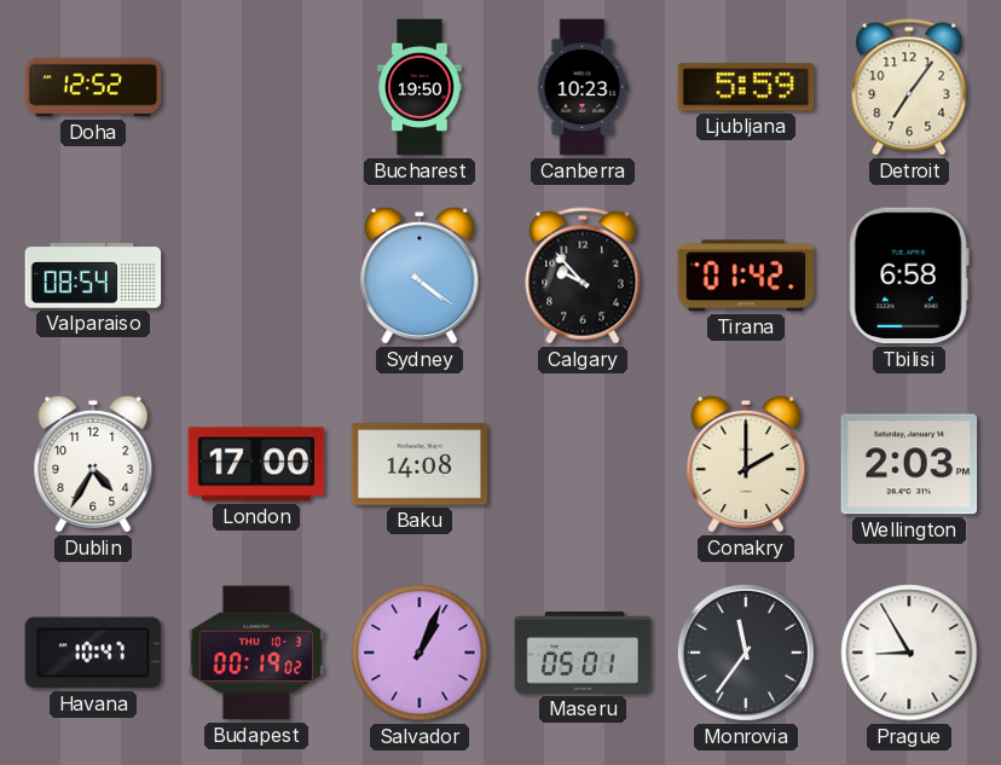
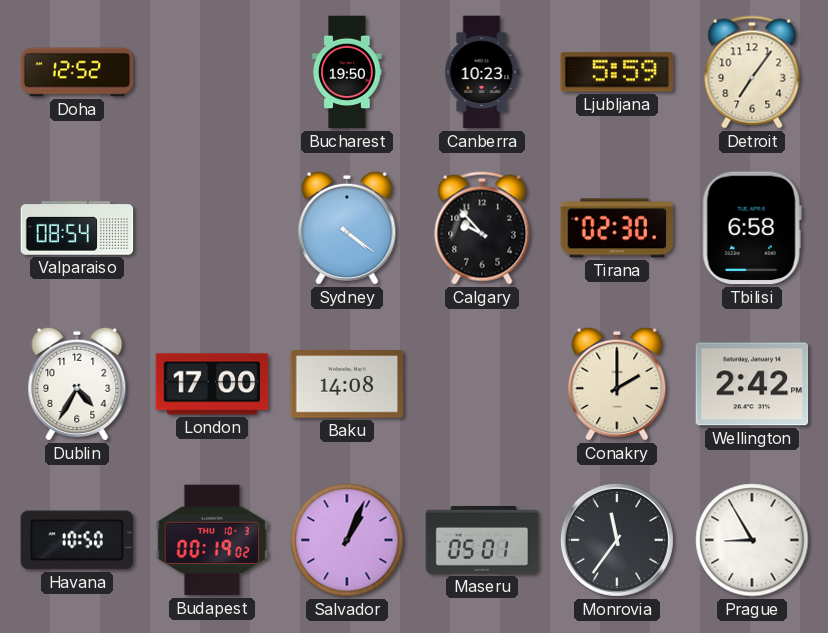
Tirana: 01:42 -> 02:30 (617, 228)
Wellington: 2:03 -> 2:42 (752, 384)
Havana: 10:47 -> 10:50 (77, 540)
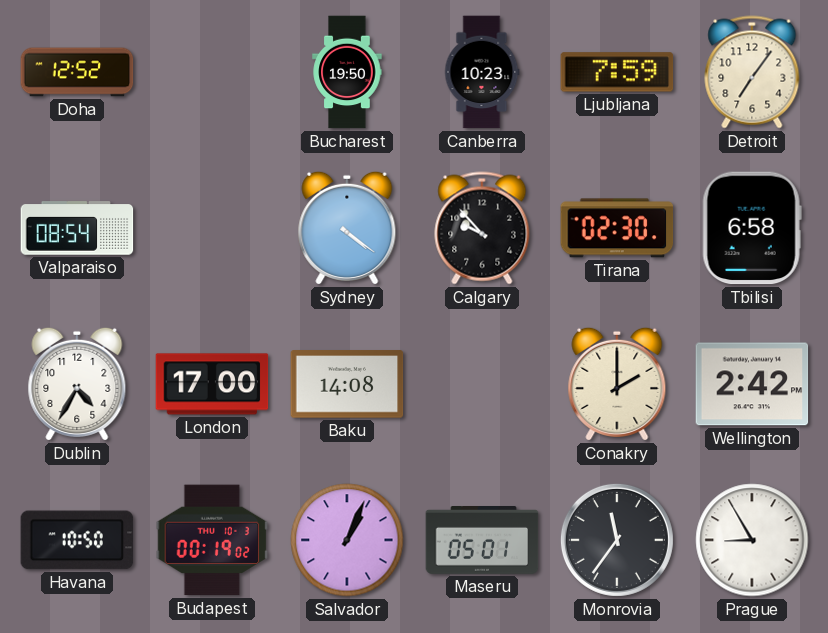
Ljubljana: 5:59 -> 7:59 (617, 72)
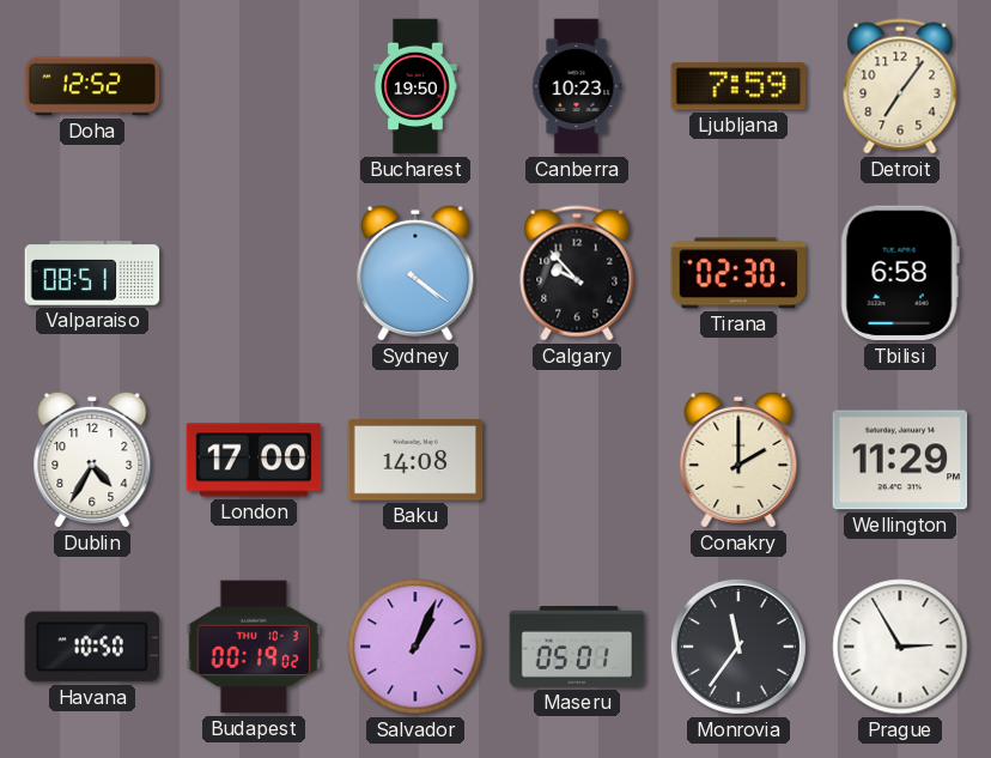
Valparaiso: 08:54 -> 08:51 (92, 273)
Wellington: 2:42 -> 11:29 (900, 460)
Prague: 8:55 -> 2:55 (900, 647)
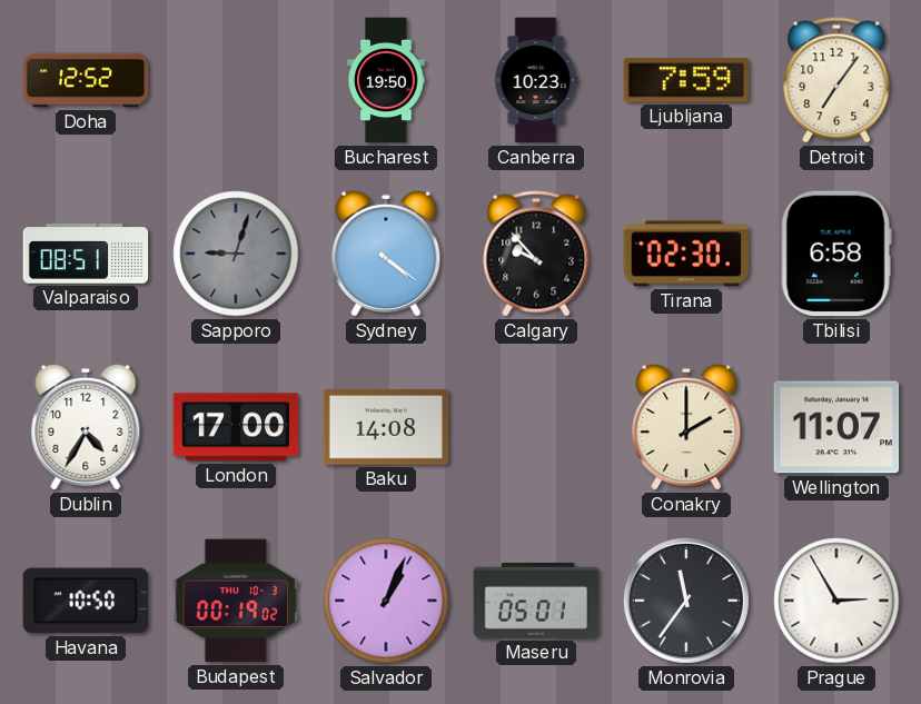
Sapporo: none -> 9:03 (236, 254)
Wellington: 11:29 -> 11:07 (836, 427)
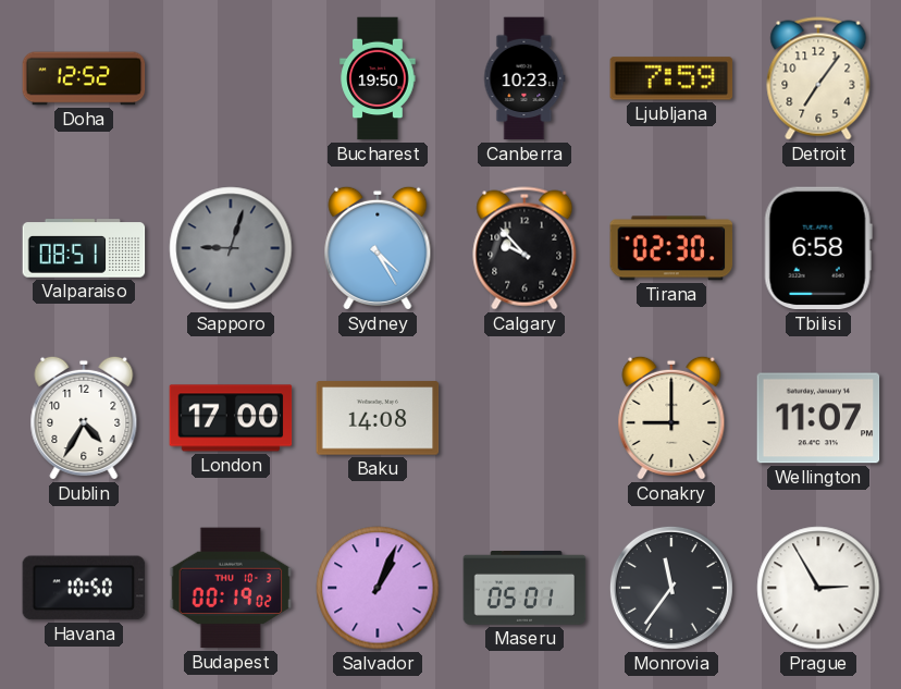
Sydney: 4:21 -> 4:25 (378, 248)
Conakry: 2:00 -> 9:00 (671, 418)
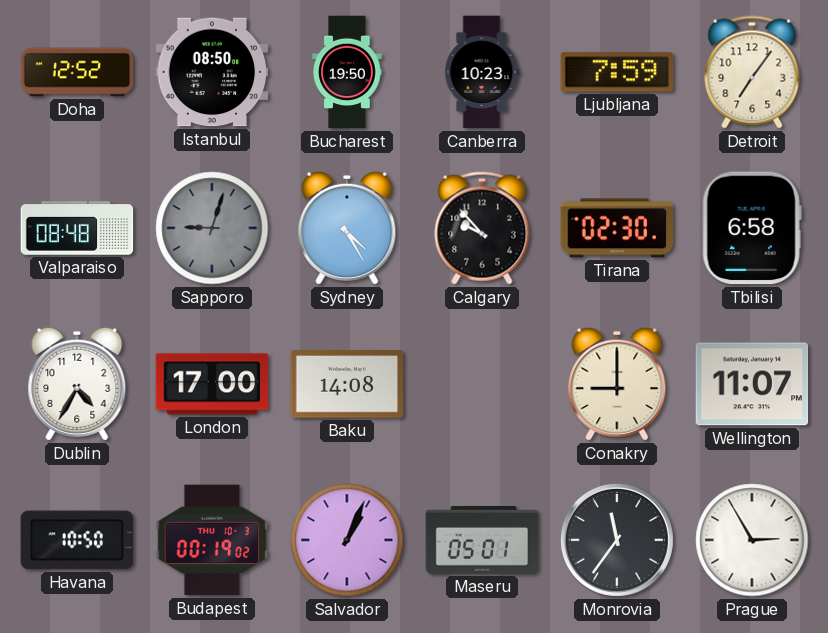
Istanbul: none -> 08:50 (212, 72)
Valparaiso: 08:51 -> 08:48 (77, 228)
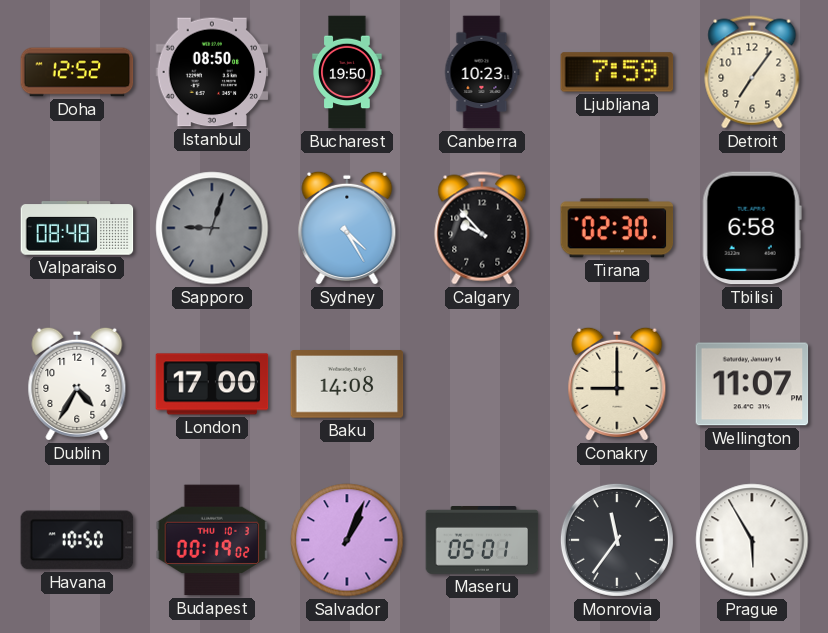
Prague: 2:55 -> 5:55 (752, 540)
